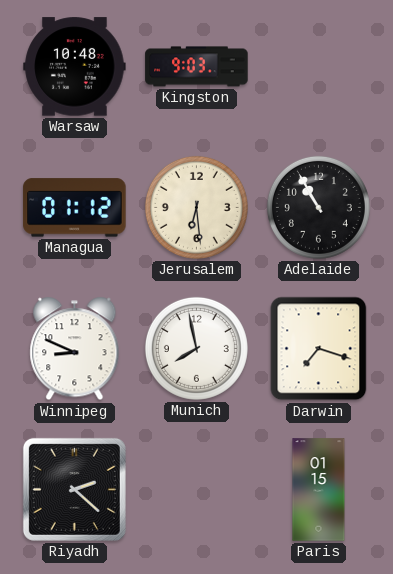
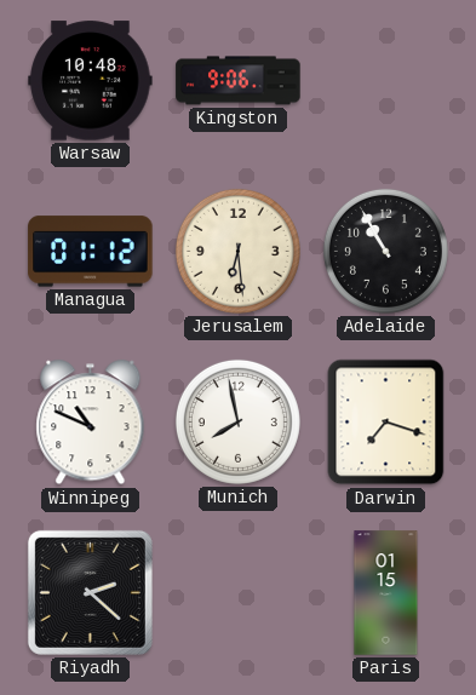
Kingston: 9:03 -> 9:06 (239, 81)
Winnipeg: 8:49 -> 10:49 (91, 423)
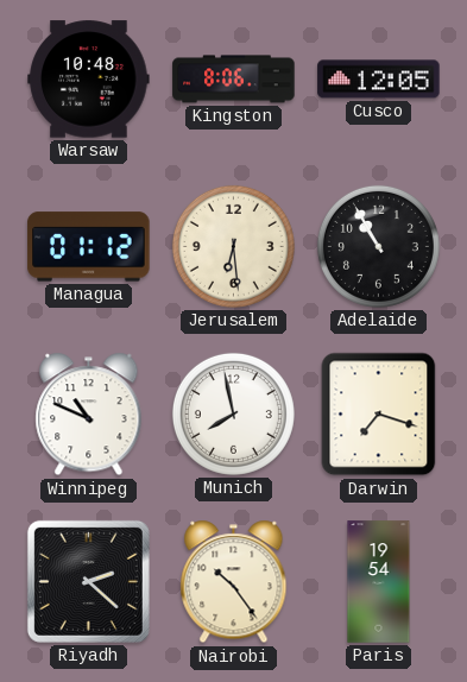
Kingston: 9:06 -> 8:06 (234, 80)
Cusco: none -> 12:05 (379, 80)
Nairobi: none -> 10:24 (234, 582)
Paris: 01:15 -> 19:54 (379, 582)
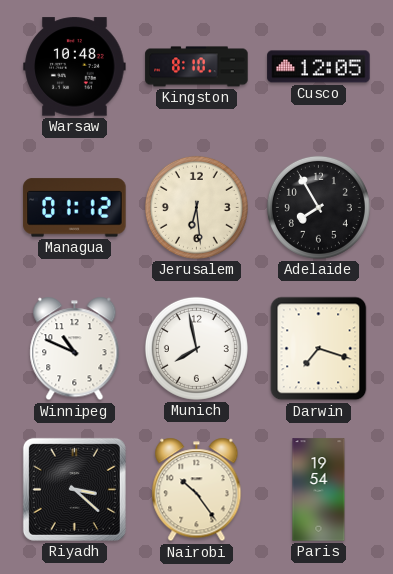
Kingston: 8:06 -> 8:10 (197, 67)
Adelaide: 10:55 -> 7:55 (318, 207)
Riyadh: 2:22 -> 3:22 (74, 489)
